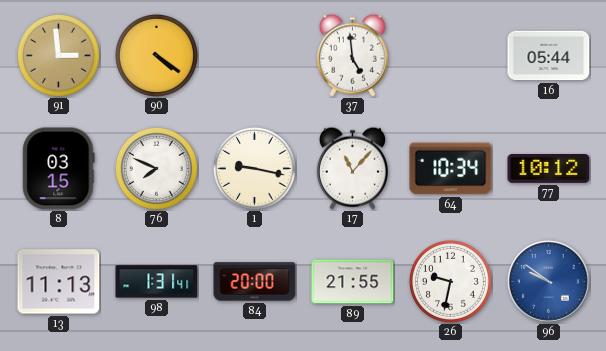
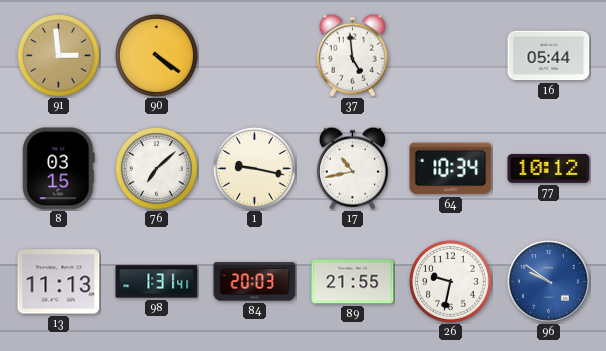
76: 7:49 -> 7:08 (156, 168)
17: 11:07 -> 10:43 (352, 168)
84: 20:00 -> 20:03 (255, 282)
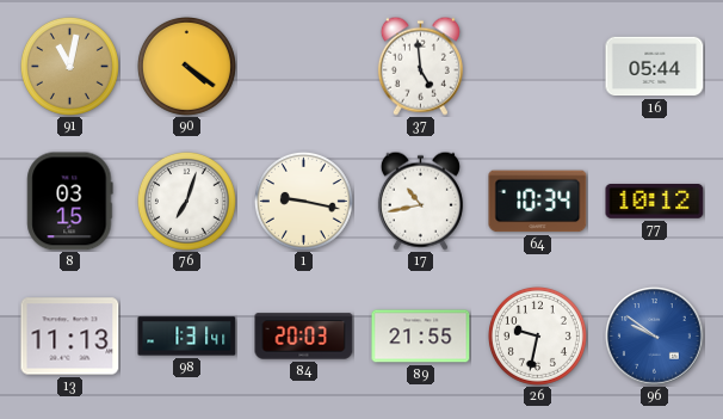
91: 2:59 -> 11:02 (69, 66)
76: 7:08 -> 7:03 (186, 201)
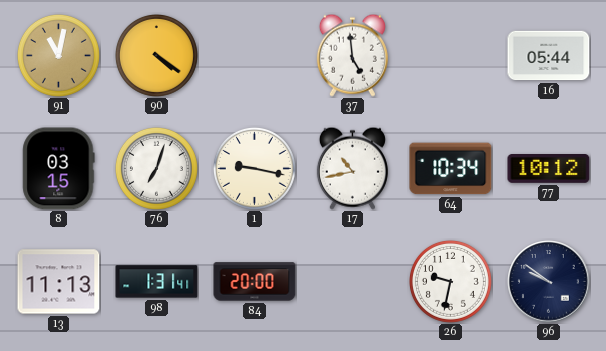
84: 20:03 -> 20:00 (255, 282)
89: 21:55 -> none (421, 337)
96 dial: blue -> navy (549, 282)
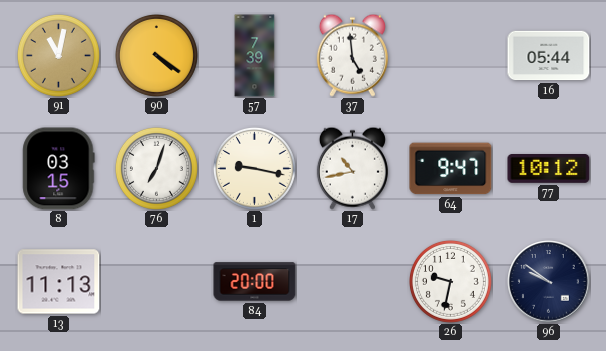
57: none -> 7:39 (255, 56)
64: 10:34 -> 9:47 (451, 169)
98: 1:31 -> none (157, 282)
